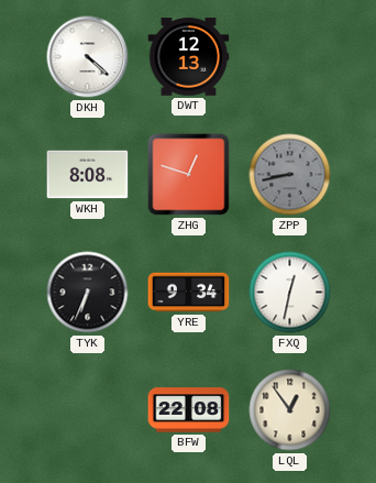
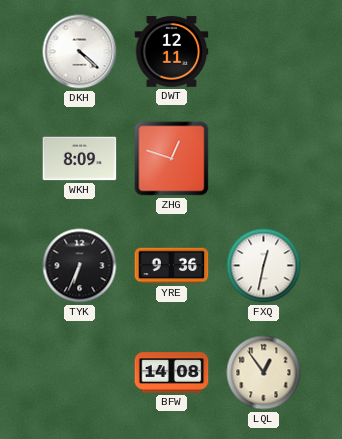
DWT: 12:13 -> 12:11 (172, 52)
WKH: 8:08 -> 8:09 (80, 159)
ZPP: 8:43 -> none (290, 175)
YRE: 9:34 -> 9:36 (172, 266)
BFW: 22:08 -> 14:08 (172, 373)
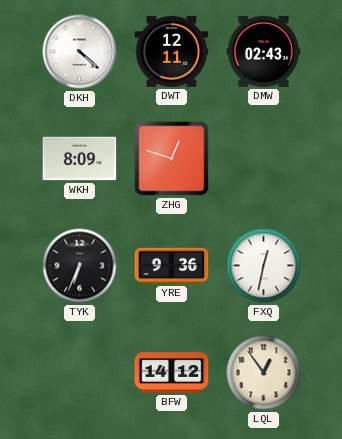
DMW: none -> 02:43 (264, 51)
BFW: 14:08 -> 14:12 (172, 373)
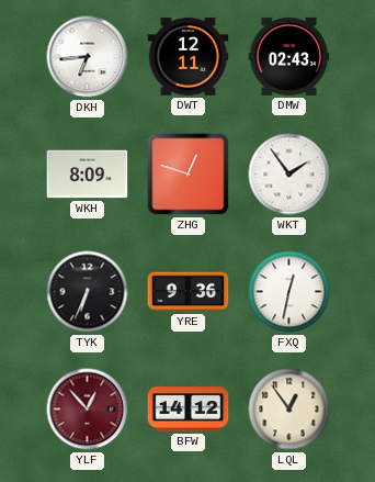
DKH: 4:22 -> 6:44 (88, 57)
WKT: none -> 1:54 (289, 175)
YLF: none -> 12:53 (88, 410)
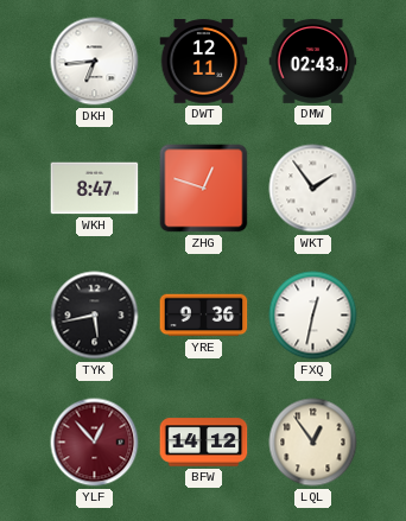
WKH: 8:09 -> 8:47 (95, 189)
TYK: 6:34 -> 5:43 (95, 316)
